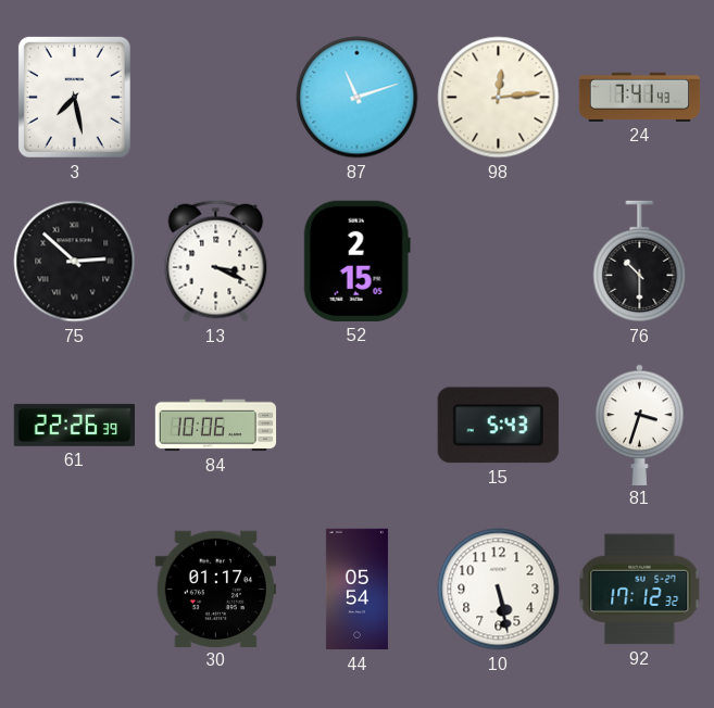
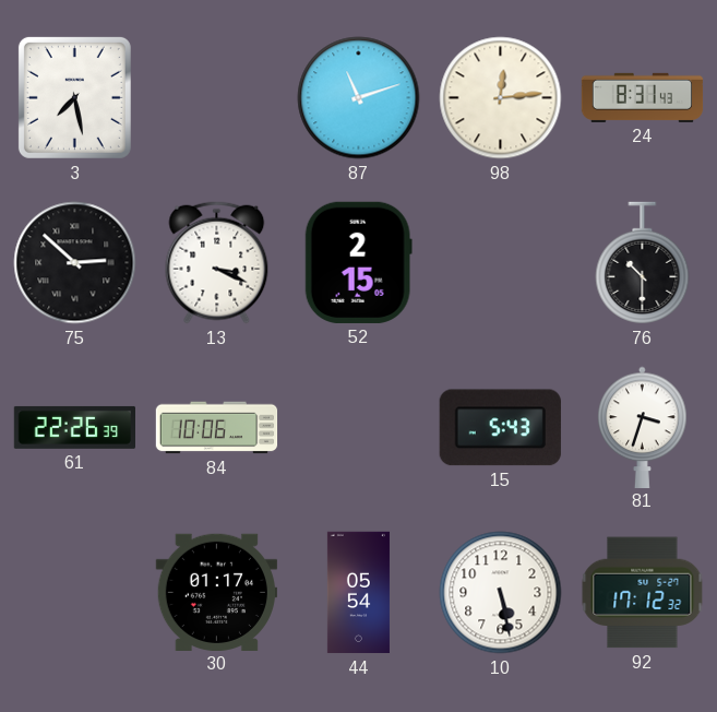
24: 7:41 -> 8:31 (643, 97)
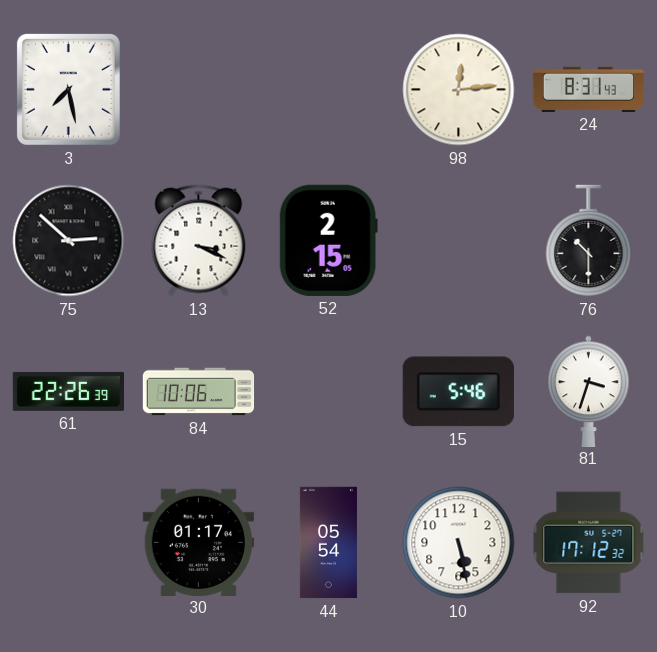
87: 11:12 -> none (359, 98)
15: 5:43 -> 5:46 (458, 392)
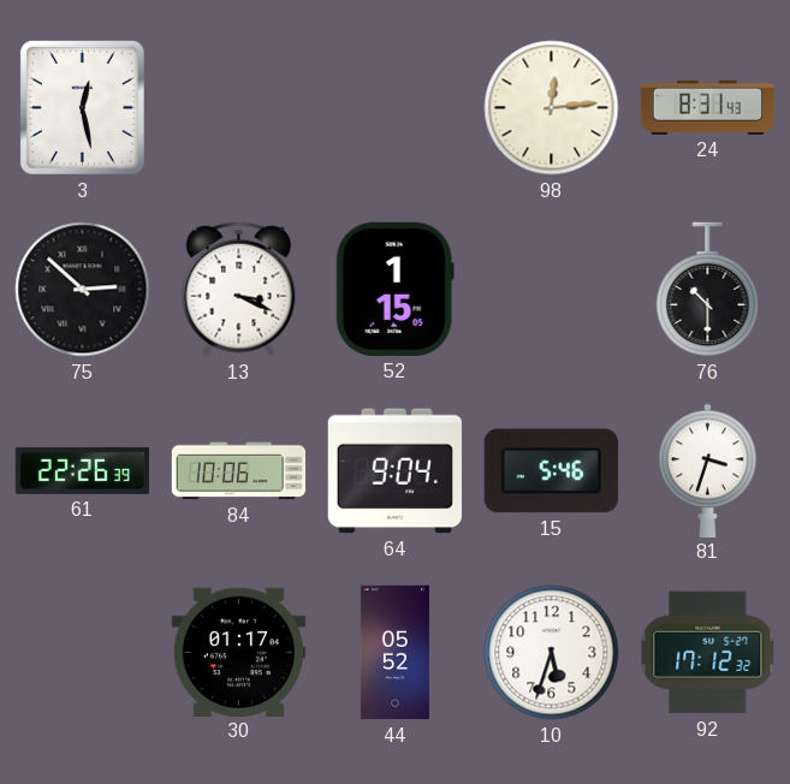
3: 7:28 -> 12:28 (82, 107)
52: 2:15 -> 1:15 (394, 289)
64: none -> 9:04 (394, 471)
44: 05:54 -> 05:52 (394, 653)
10: 5:28 -> 5:33 (552, 653)
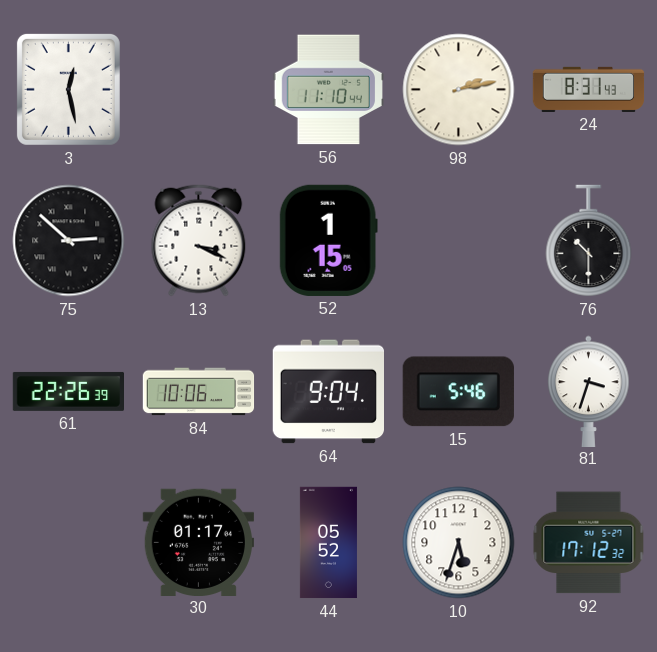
56: none -> 11:10 (328, 90)
98: 12:14 -> 2:13 (459, 90)
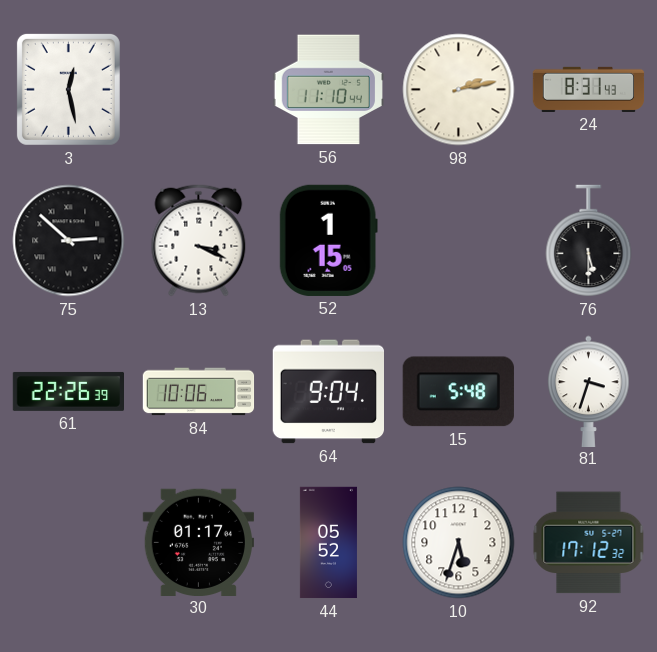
76: 10:30 -> 5:30 (589, 241)
15: 5:46 -> 5:48 (458, 392)
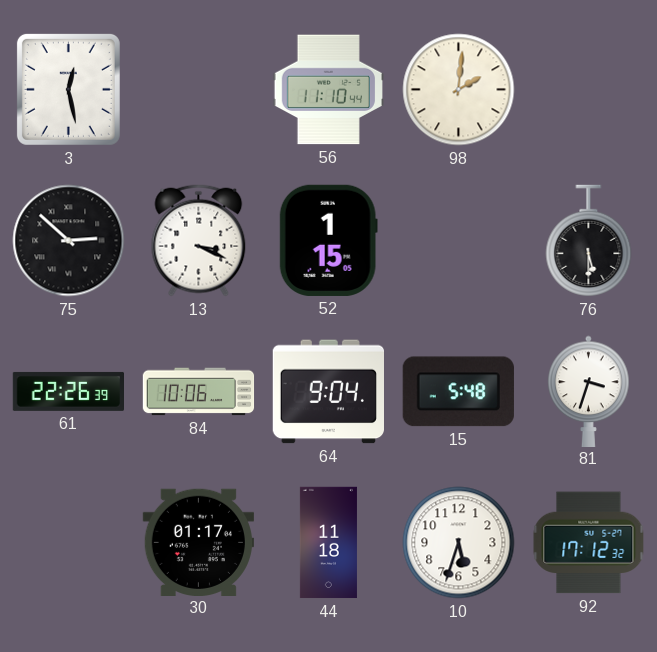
98: 2:13 -> 2:01 (459, 90)
24: 8:31 -> none (589, 89)
44: 05:52 -> 11:18 (328, 543)
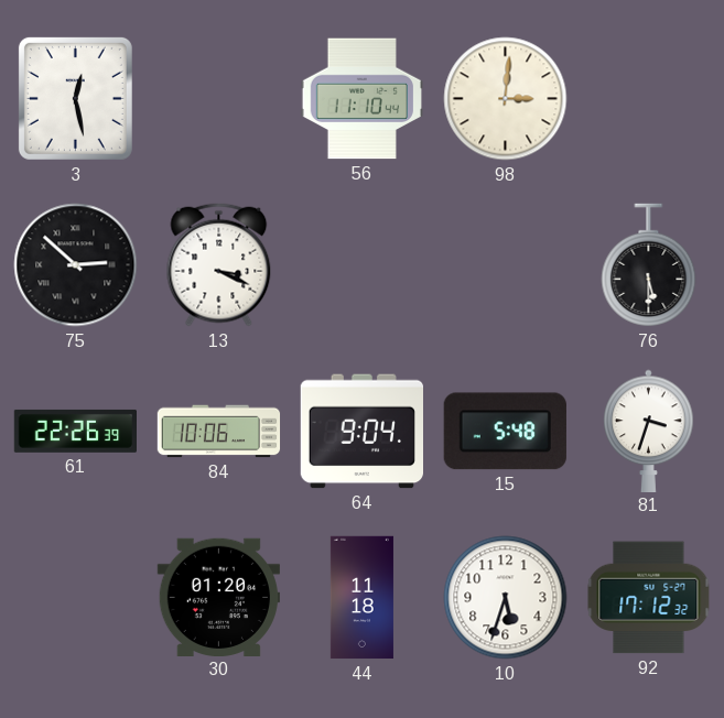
98: 2:01 -> 3:01 (506, 99)
52: 1:15 -> none (328, 240)
30: 01:17 -> 01:20 (218, 597)
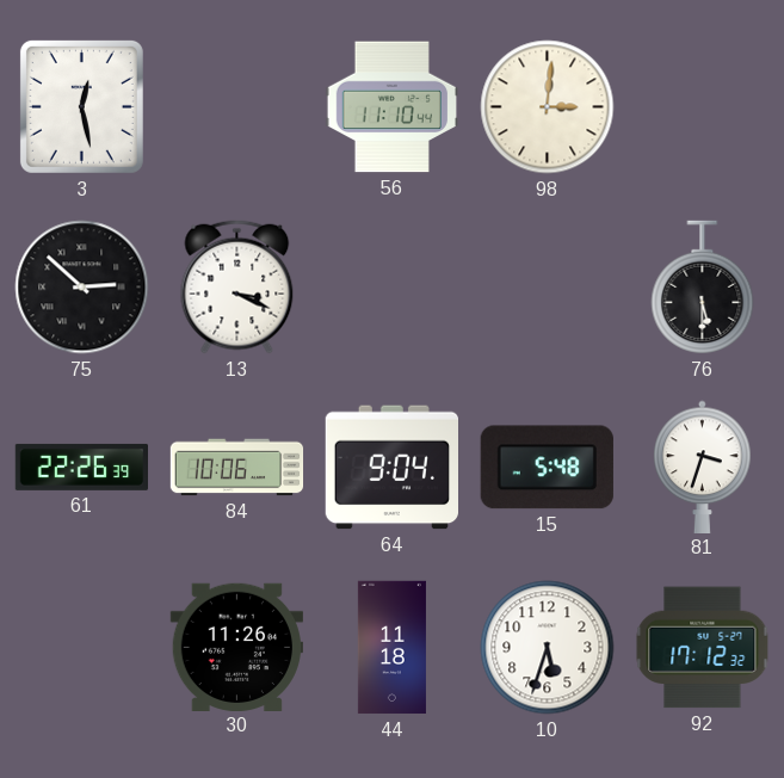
30: 01:20 -> 11:26 (236, 647)
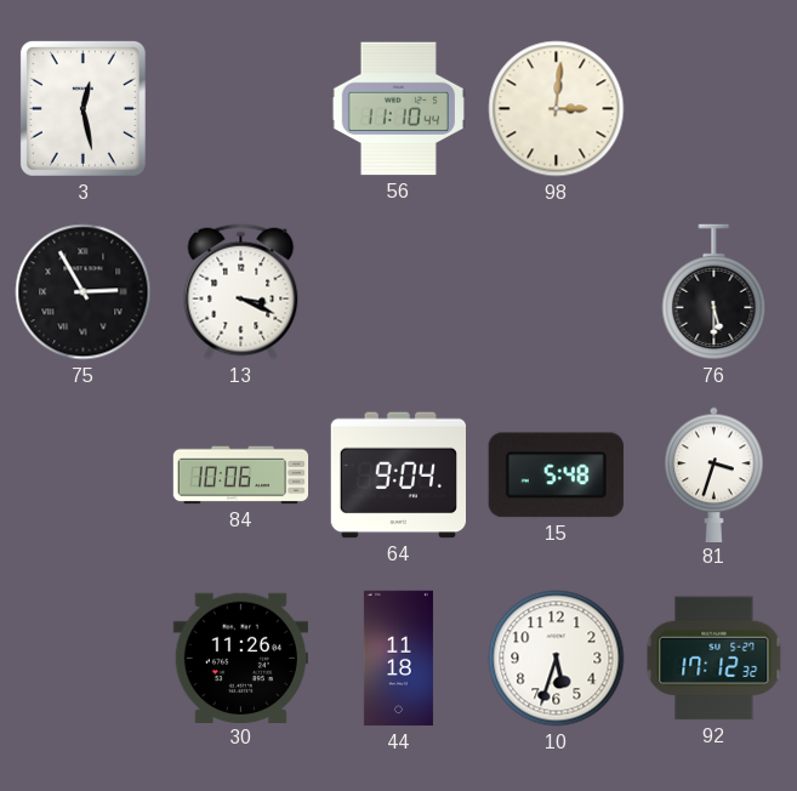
75: 2:52 -> 2:55 (84, 292)
61: 22:26 -> none (81, 467)
